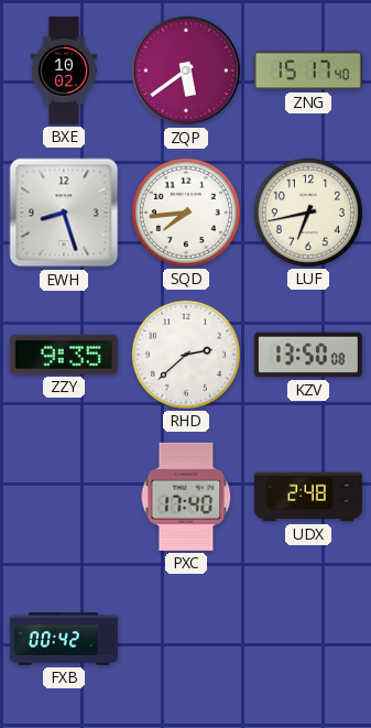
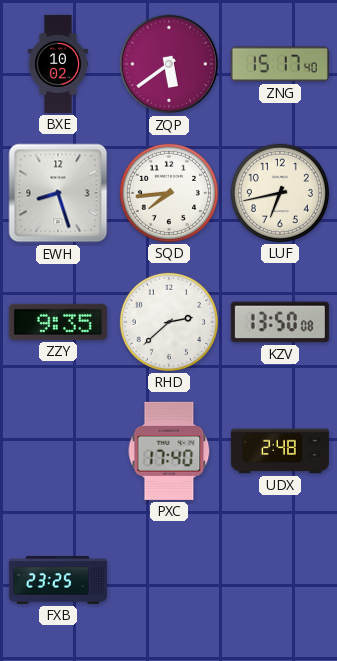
FXB: 00:42 -> 23:25 (58, 580)
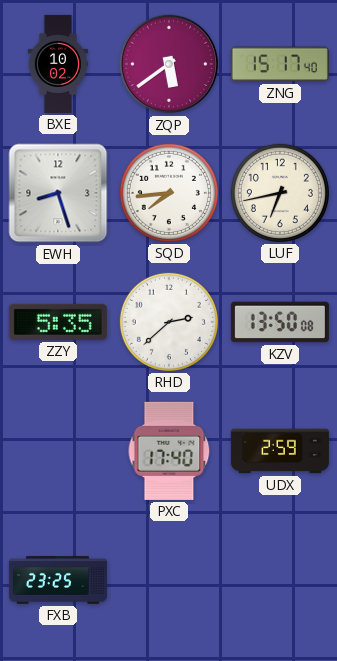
ZZY: 9:35 -> 5:35 (58, 322)
UDX: 2:48 -> 2:59 (280, 451)
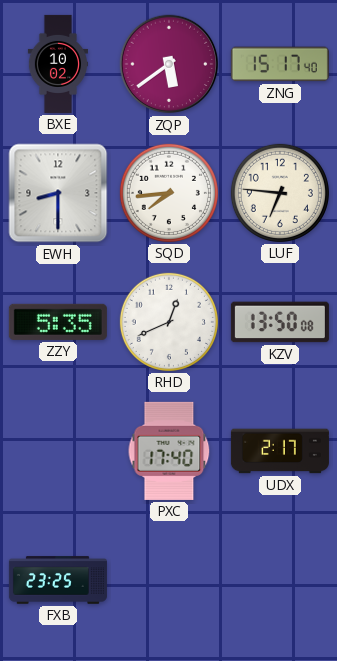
EWH: 8:27 -> 8:30 (58, 193)
LUF: 6:43 -> 6:46 (280, 193)
RHD: 2:38 -> 12:41 (169, 322)
UDX: 2:59 -> 2:17 (280, 451)
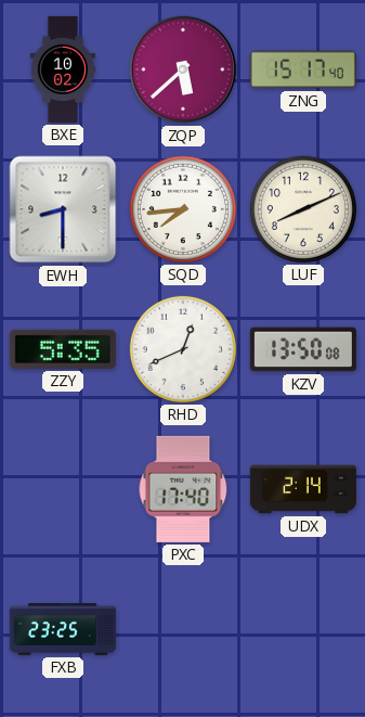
ZQP: 5:39 -> 5:38 (183, 69)
LUF: 6:46 -> 8:11 (303, 209)
UDX: 2:17 -> 2:14 (303, 489)
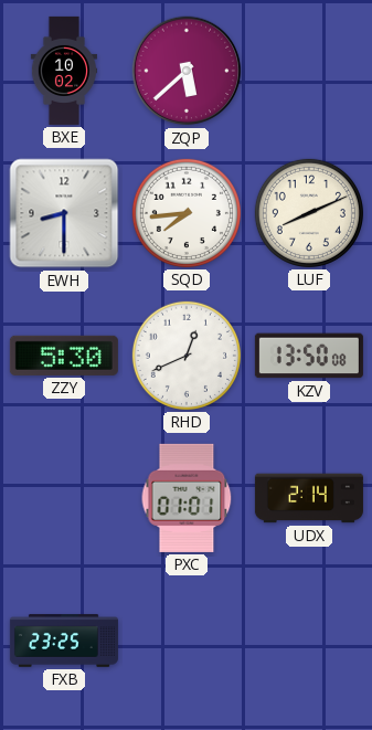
ZNG: 15:17 -> none (303, 69)
ZZY: 5:35 -> 5:30 (64, 356)
PXC: 17:40 -> 01:01 (187, 498)
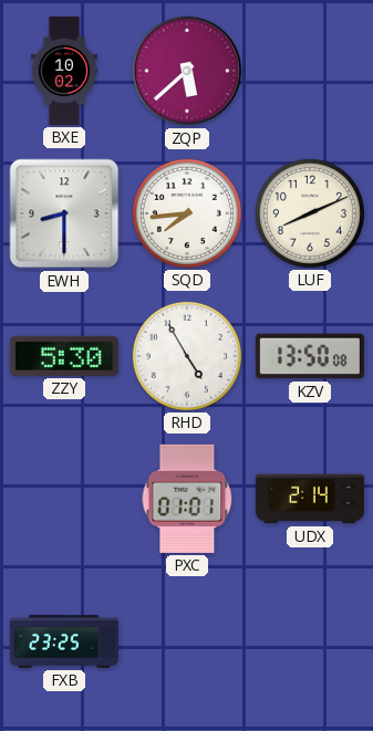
RHD: 12:41 -> 4:55 (187, 356)
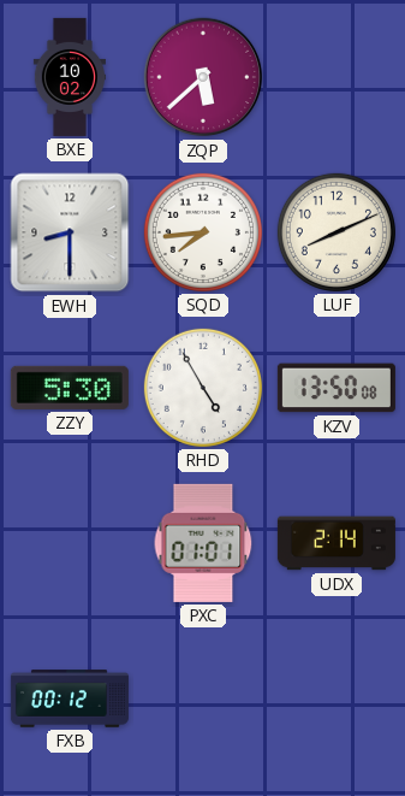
FXB: 23:25 -> 00:12 (70, 698)
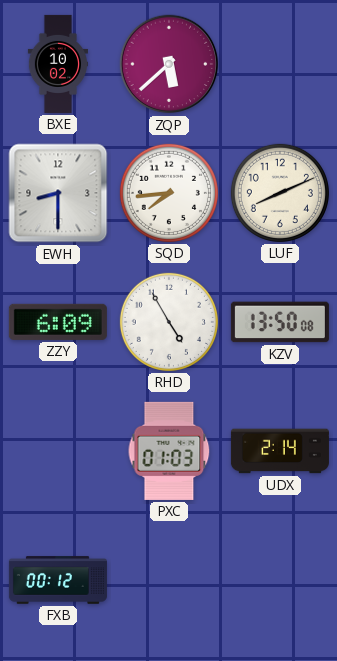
ZZY: 5:30 -> 6:09 (58, 322)
PXC: 01:01 -> 01:03 (169, 451)
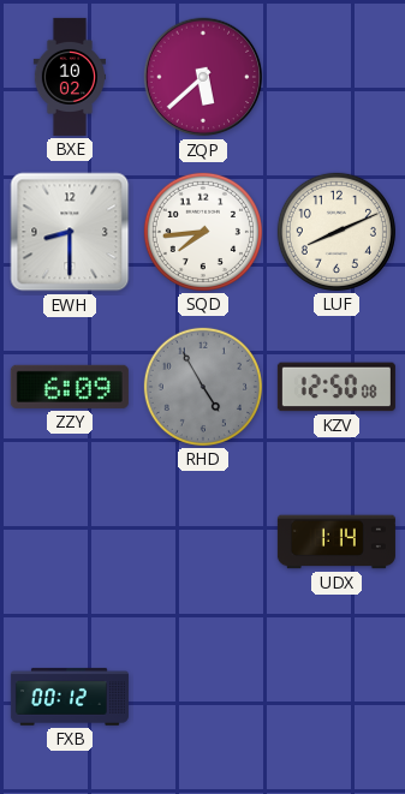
RHD dial: white -> grey (203, 387)
KZV: 13:50 -> 12:50 (336, 387)
PXC: 01:03 -> none (169, 451)
UDX: 2:14 -> 1:14 (336, 542)
